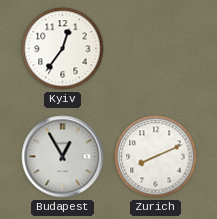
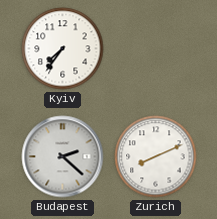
Kyiv: 12:36 -> 7:36 (63, 49)
Budapest: 12:55 -> 2:22 (63, 157)
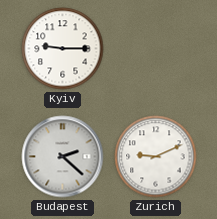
Kyiv: 7:36 -> 9:15 (63, 49)
Zurich: 8:11 -> 9:11 (156, 157)
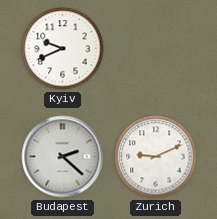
Kyiv: 9:15 -> 9:41 (63, 49)
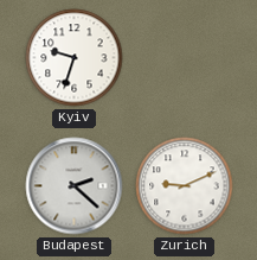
Kyiv: 9:41 -> 9:33 (75, 58)
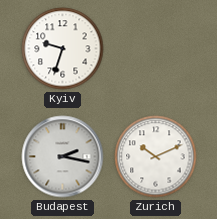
Budapest: 2:22 -> 2:17 (63, 157)
Zurich: 9:11 -> 10:11 (156, 157)
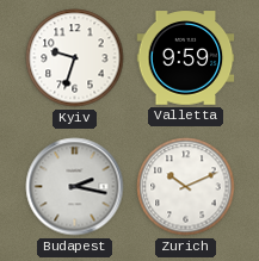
Valletta: none -> 9:59 (186, 58)
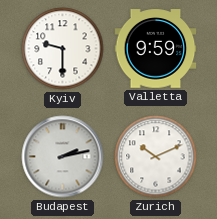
Kyiv: 9:33 -> 9:30 (63, 49)
Budapest: 2:17 -> 2:13 (63, 157)
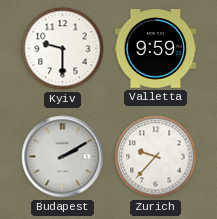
Budapest: 2:13 -> 2:10 (63, 157)
Zurich: 10:11 -> 9:37 (156, 157)
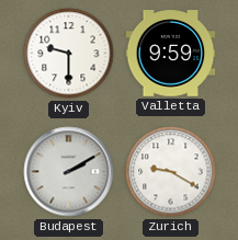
Zurich: 9:37 -> 9:20 (171, 172)
